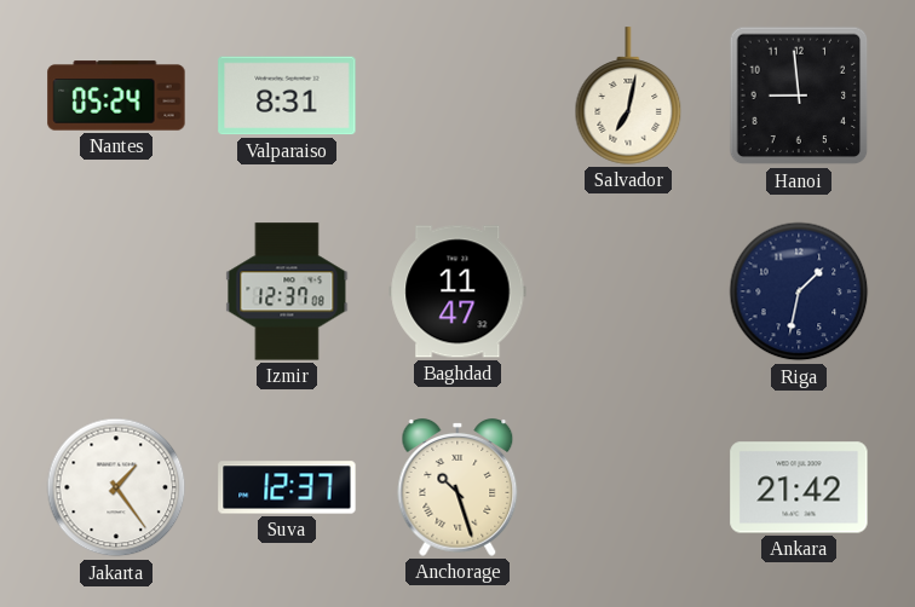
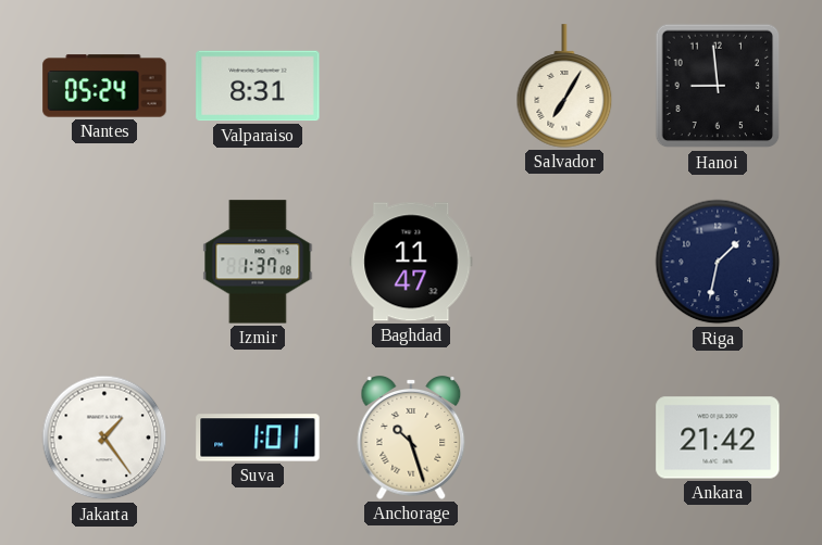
Salvador: 7:02 -> 7:05 (564, 86)
Izmir: 12:37 -> 1:37 (258, 262)
Suva: 12:37 -> 1:01 (258, 438)
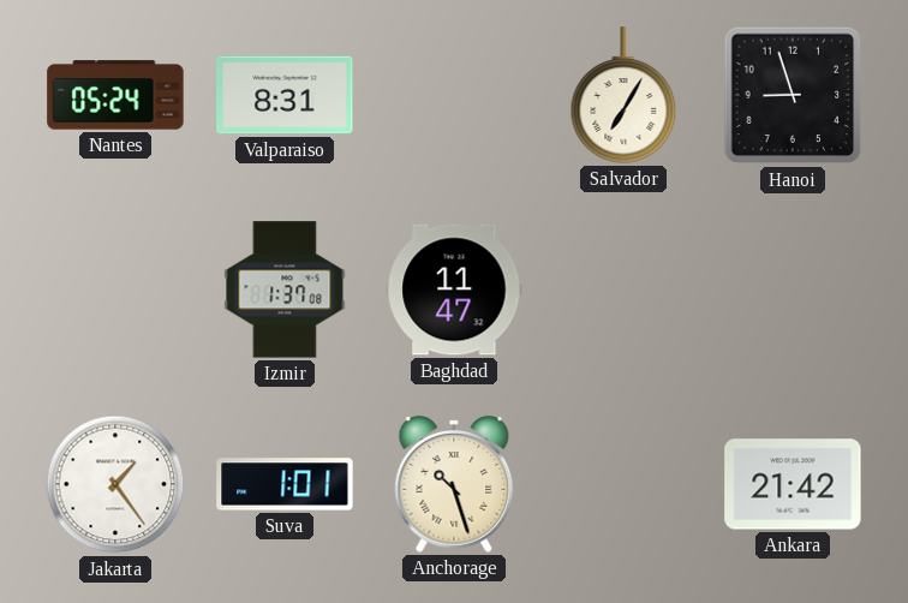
Hanoi: 8:59 -> 8:57 (793, 95)
Riga: 1:32 -> none (718, 262)
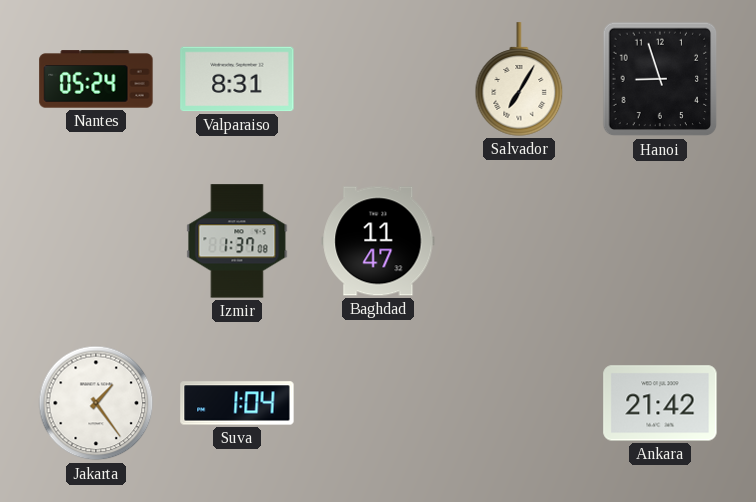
Suva: 1:01 -> 1:04 (237, 403)
Anchorage: 10:27 -> none (454, 485)
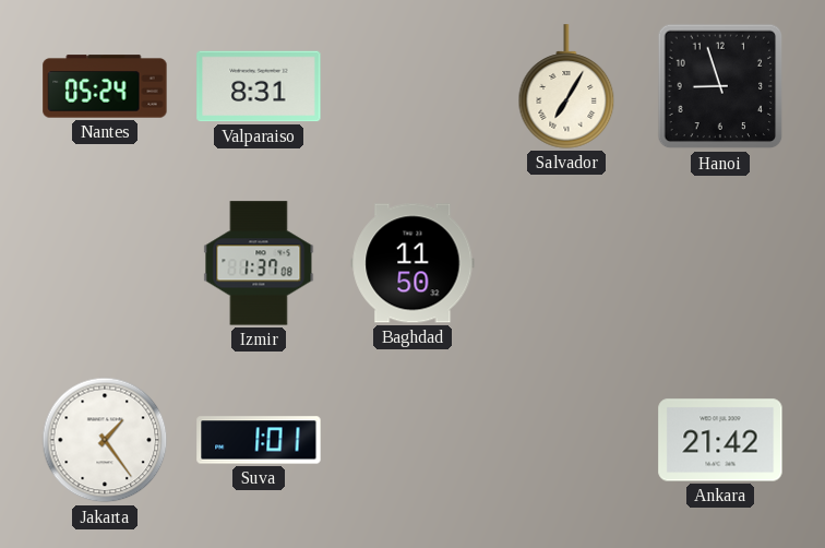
Baghdad: 11:47 -> 11:50 (412, 263)
Suva: 1:04 -> 1:01 (259, 440)
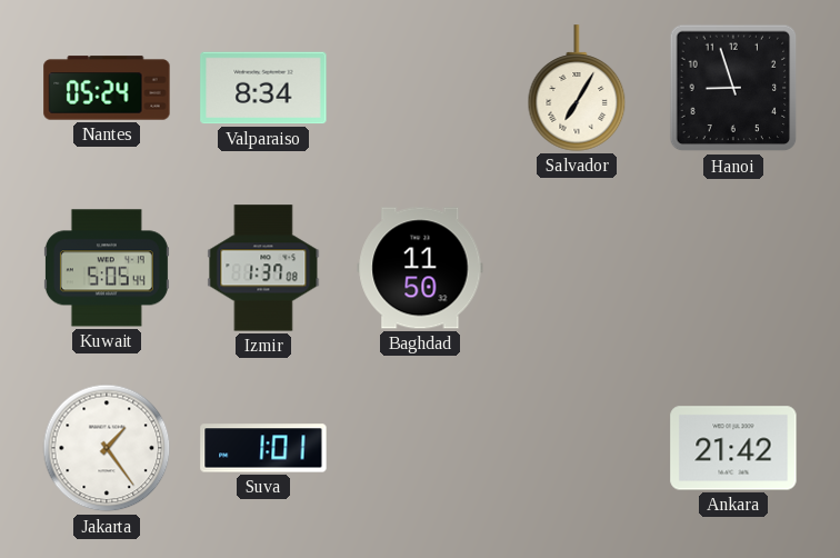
Valparaiso: 8:31 -> 8:34 (263, 88)
Kuwait: none -> 5:05 (107, 268)
